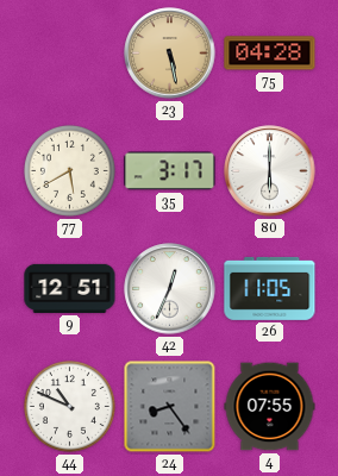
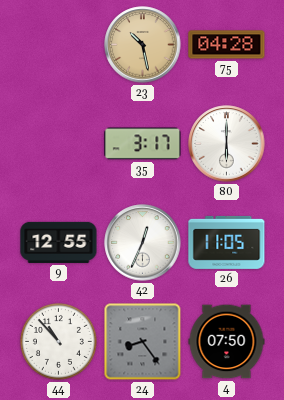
23: 5:28 -> 10:28 (143, 45)
77: 5:40 -> none (69, 170)
9: 12:51 -> 12:55 (59, 242)
44: 10:49 -> 10:53 (58, 341)
4: 07:55 -> 07:50 (227, 342)
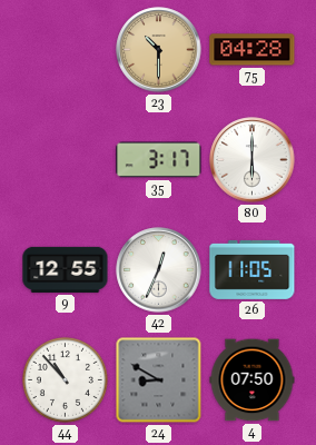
23: 10:28 -> 10:30 (159, 50)
24: 8:24 -> 8:50 (159, 380)
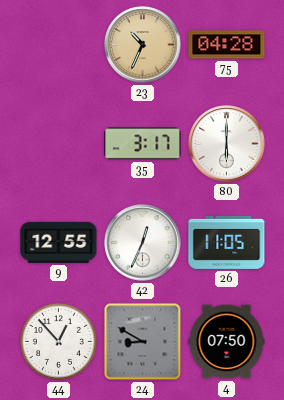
23: 10:30 -> 10:34 (143, 45)
44: 10:53 -> 12:53 (58, 341)
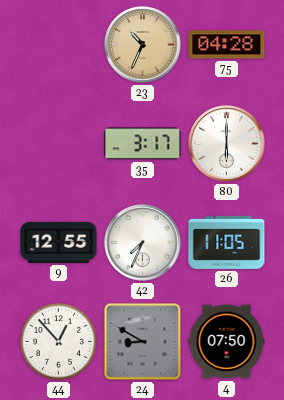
42: 12:34 -> 7:34 (143, 243)
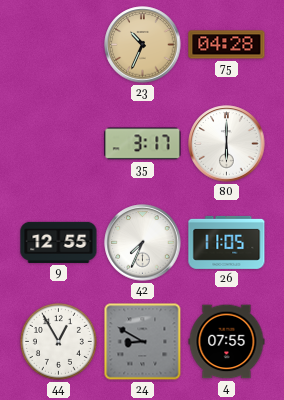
44: 12:53 -> 12:55 (58, 341)
4: 07:50 -> 07:55 (227, 342)
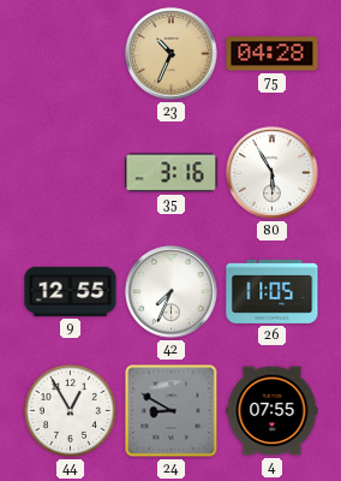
35: 3:17 -> 3:16 (172, 173)
80: 6:00 -> 5:55 (273, 173)
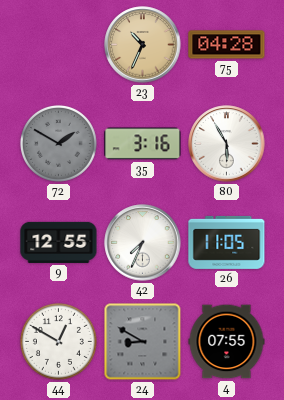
72: none -> 1:50 (58, 143)
44: 12:55 -> 12:50 (58, 341)
